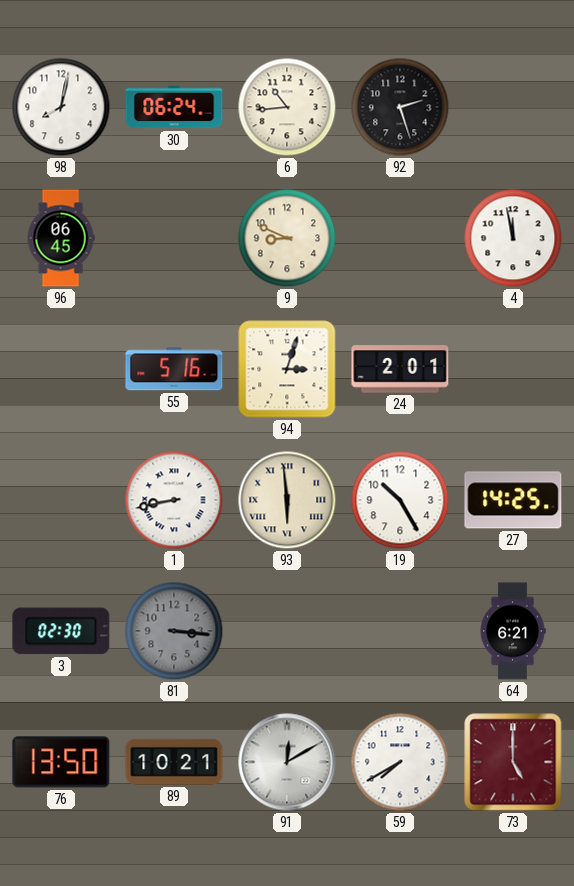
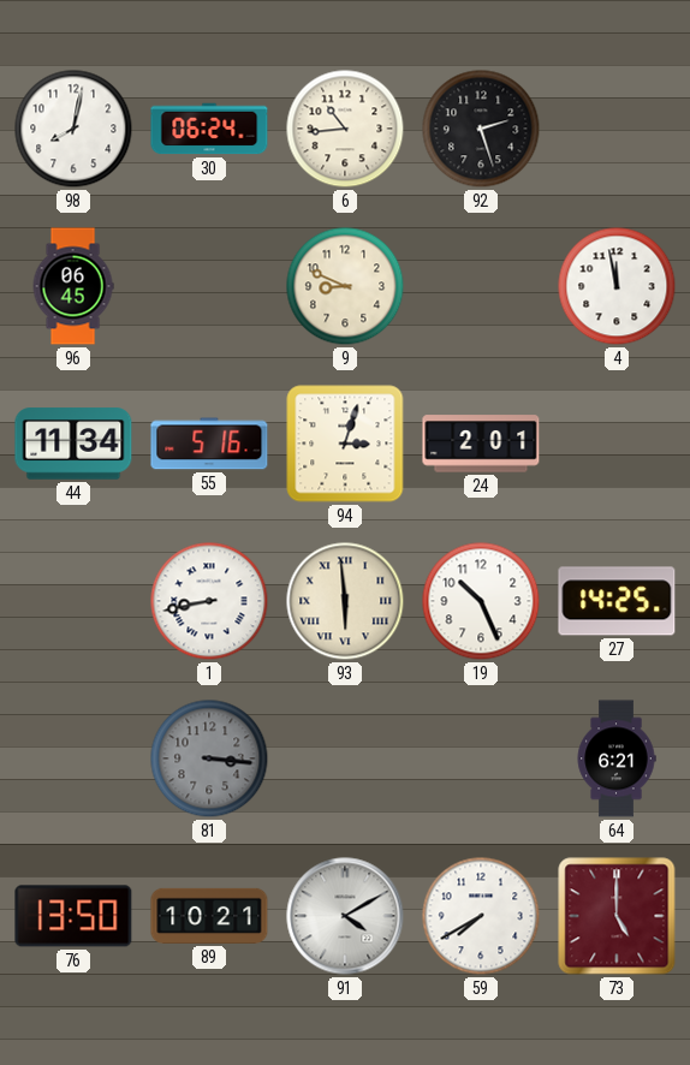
44: none -> 11:34 (73, 444)
19: 10:25 -> 10:26 (481, 601)
3: 02:30 -> none (61, 631)
91: 12:10 -> 4:10 (345, 916)
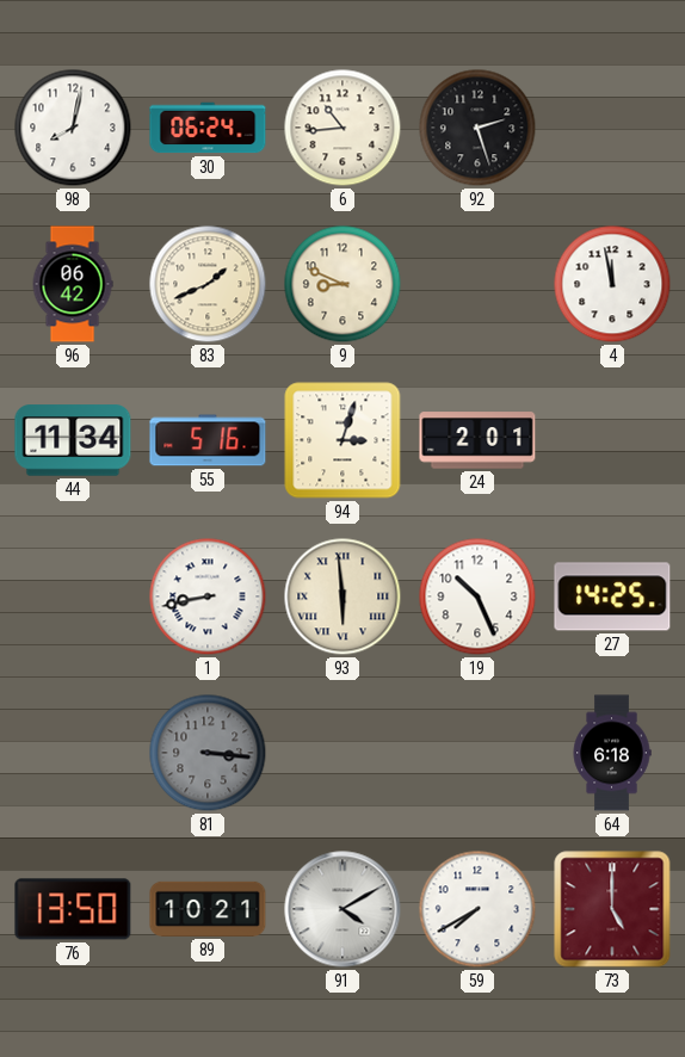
96: 06:45 -> 06:42 (73, 284)
83: none -> 1:41 (208, 284)
64: 6:21 -> 6:18 (612, 753)
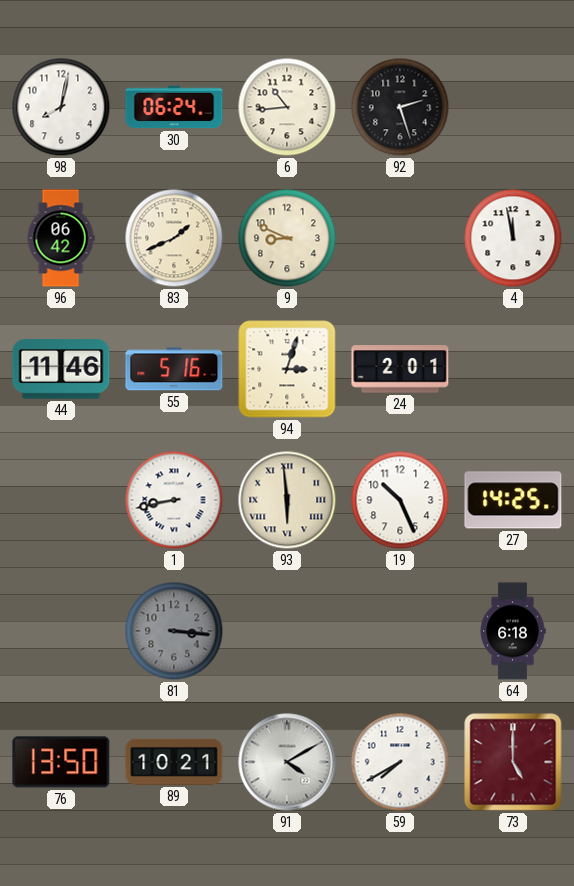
44: 11:34 -> 11:46 (61, 369)
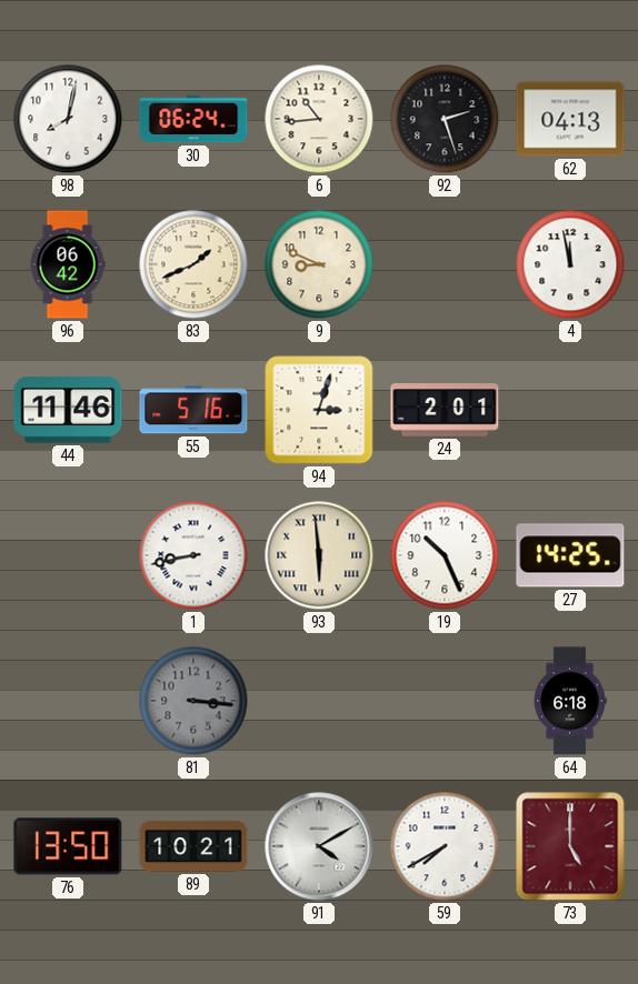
62: none -> 04:13 (570, 119)
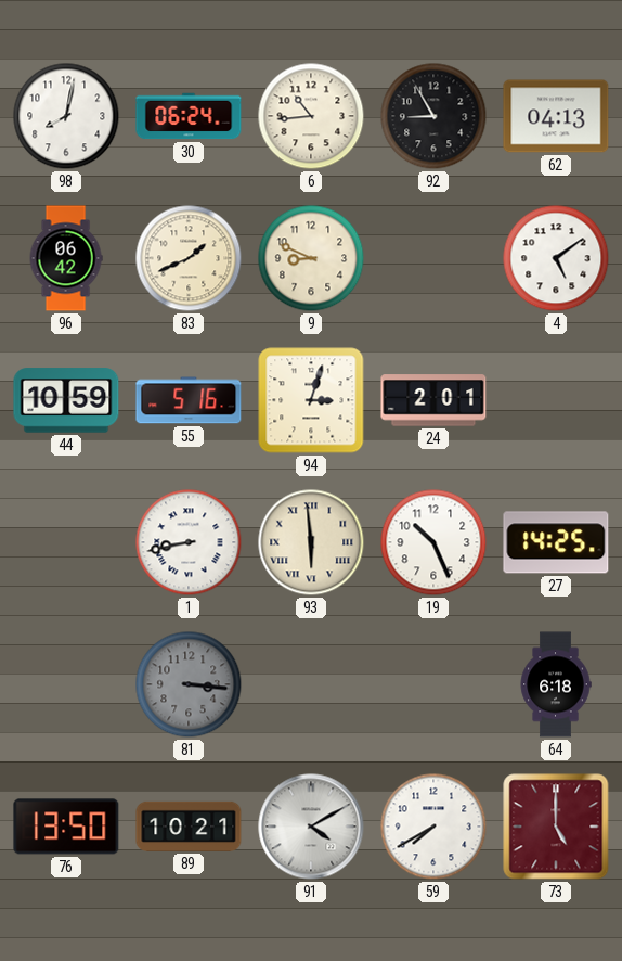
92: 2:27 -> 8:55 (433, 116)
4: 11:58 -> 5:09 (556, 258)
44: 11:46 -> 10:59 (66, 400)
